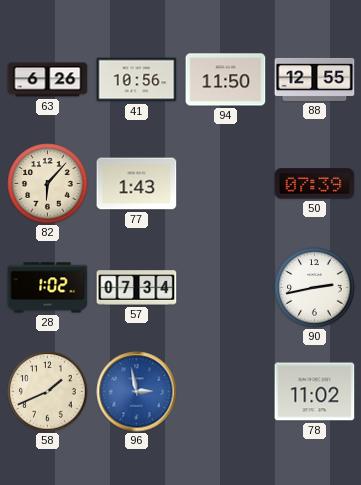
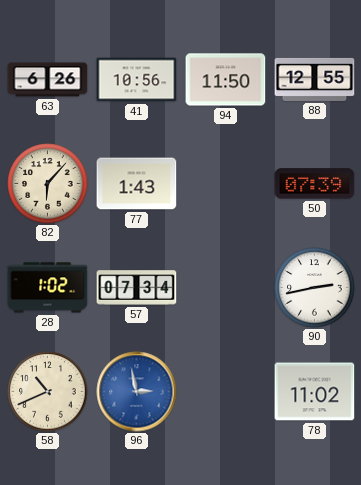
58: 1:41 -> 10:41 (48, 392)
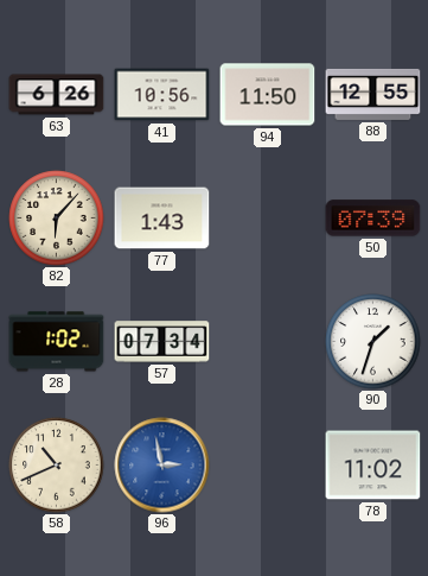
90: 2:43 -> 1:33 (373, 342)
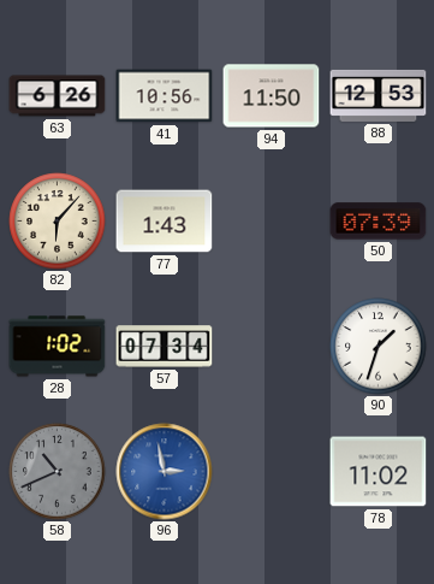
88: 12:55 -> 12:53 (379, 95)
58 dial: cream -> grey (58, 472)
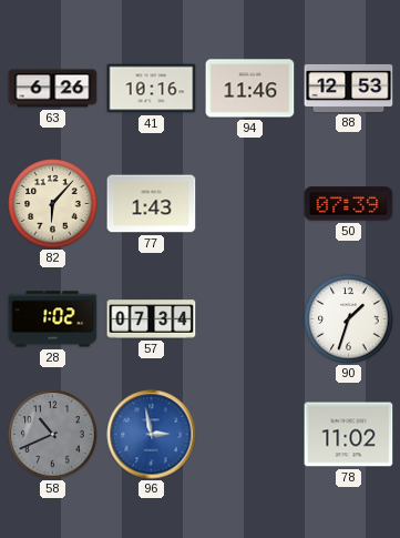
41: 10:56 -> 10:16 (152, 89)
94: 11:50 -> 11:46 (250, 89)
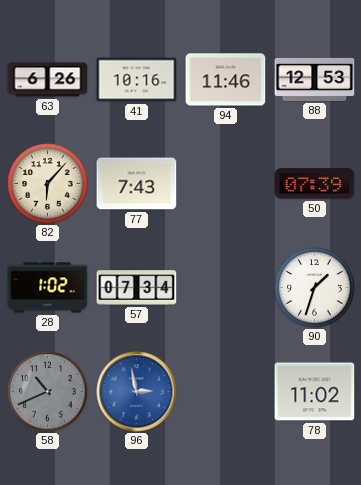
77: 1:43 -> 7:43 (137, 184)
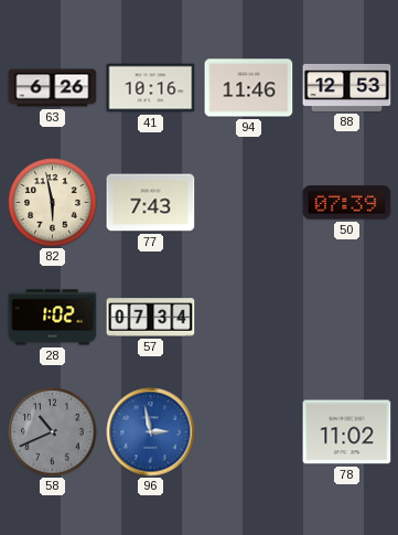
82: 6:07 -> 5:58 (53, 203)
90: 1:33 -> none (315, 288)
